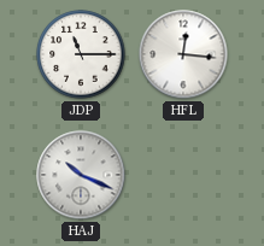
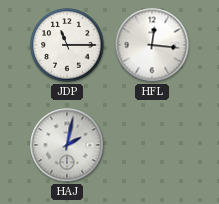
HAJ: 10:19 -> 2:02 (67, 145)
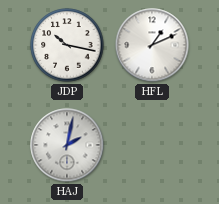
JDP: 11:15 -> 10:17 (67, 45)
HFL: 12:16 -> 1:11 (152, 45)
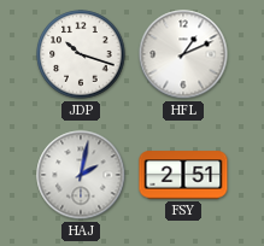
JDP: 10:17 -> 10:18 (81, 54)
FSY: none -> 2:51 (183, 175)
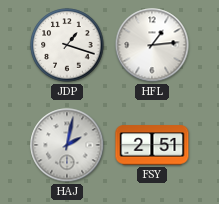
JDP: 10:18 -> 1:18 (67, 45)
HFL: 1:11 -> 1:14 (152, 45)
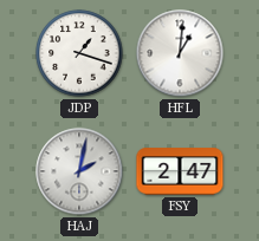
HFL: 1:14 -> 1:01 (180, 53)
FSY: 2:51 -> 2:47 (180, 171)
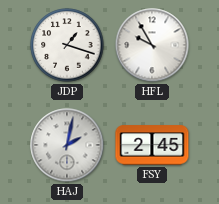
HFL: 1:01 -> 9:55 (152, 45)
FSY: 2:47 -> 2:45 (152, 145)
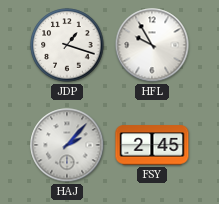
HAJ: 2:02 -> 2:07 (67, 145)
